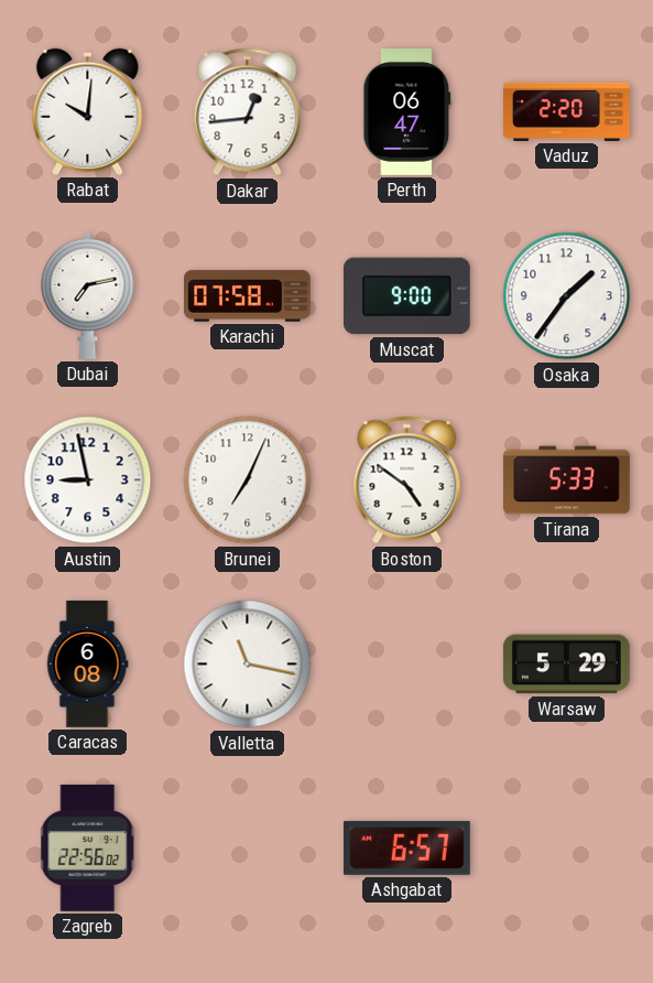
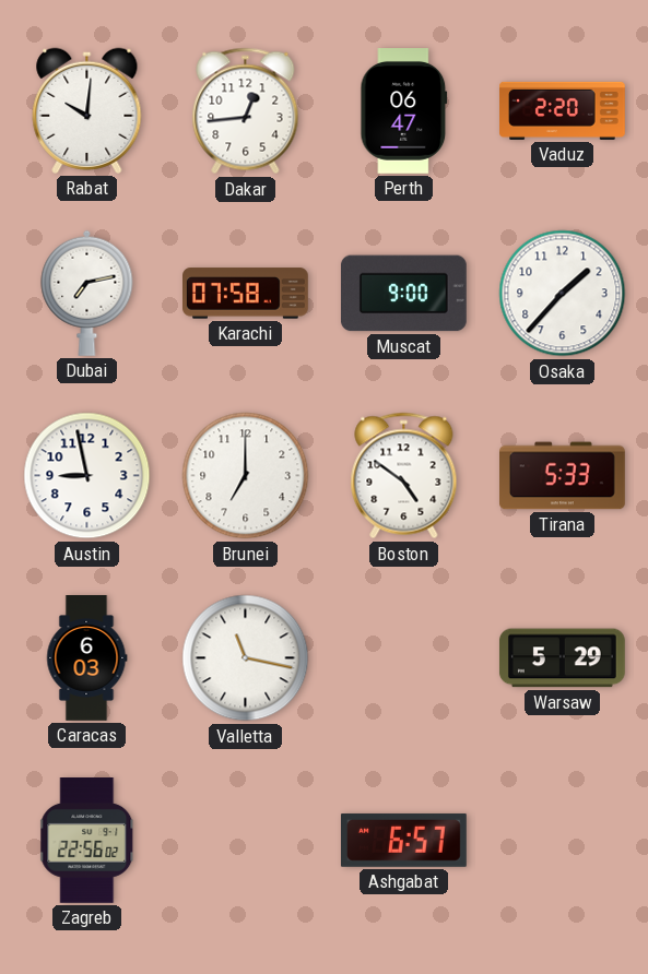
Osaka: 1:36 -> 1:37 (563, 294)
Brunei: 7:04 -> 7:00 (246, 476)
Caracas: 6:08 -> 6:03 (87, 658)
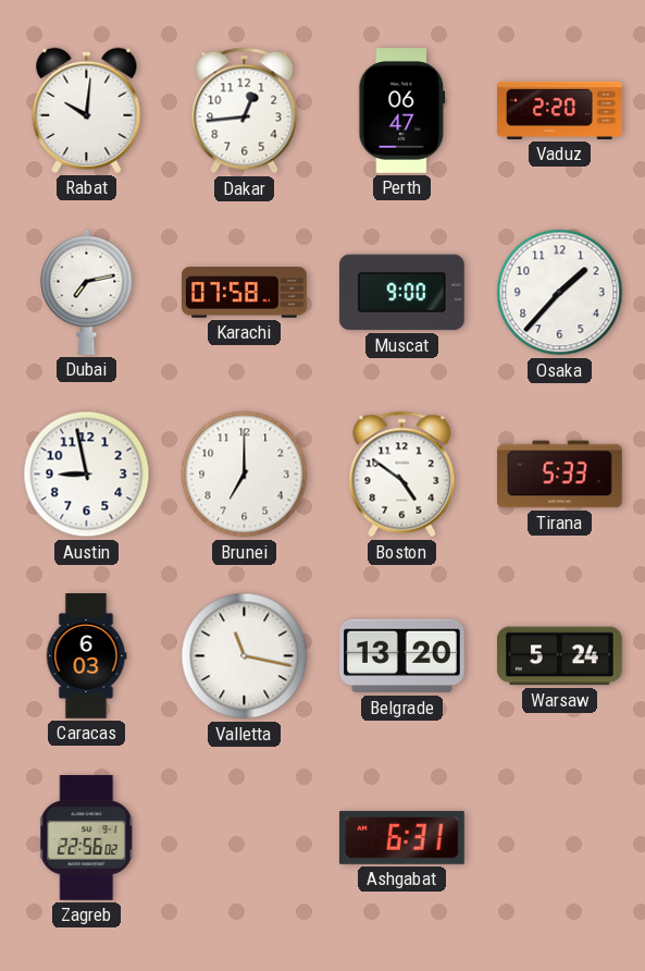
Belgrade: none -> 13:20 (402, 656)
Warsaw: 5:29 -> 5:24 (559, 656)
Ashgabat: 6:57 -> 6:31 (401, 837)
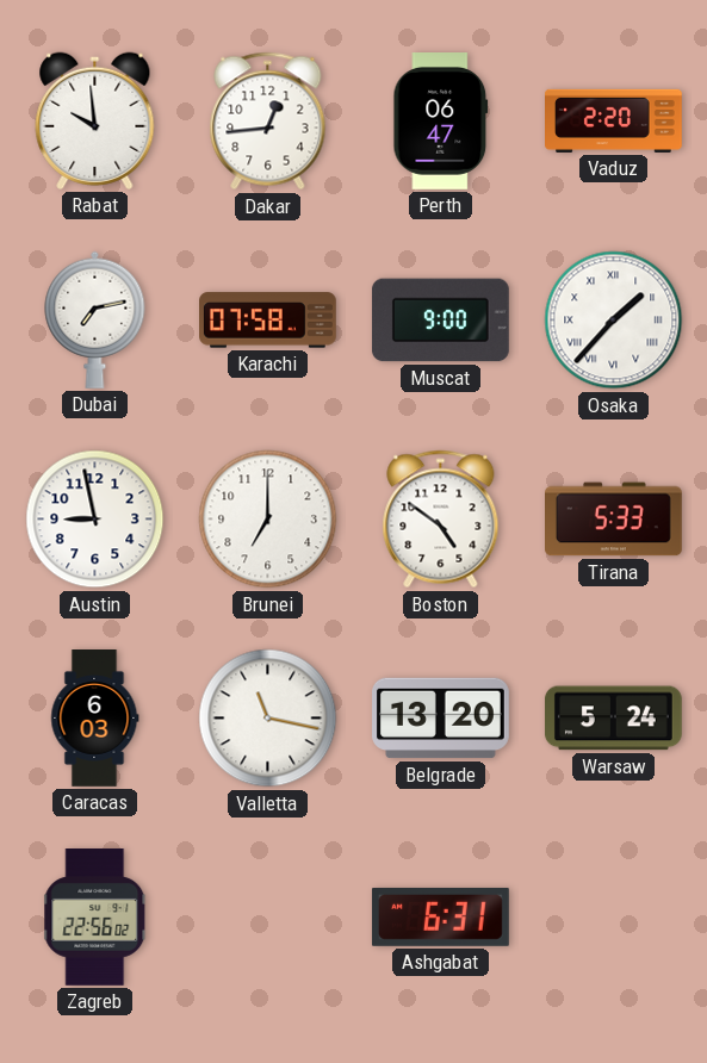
Rabat: 10:01 -> 9:59 (95, 120)
Osaka numerals: Arabic -> Roman (614, 321)
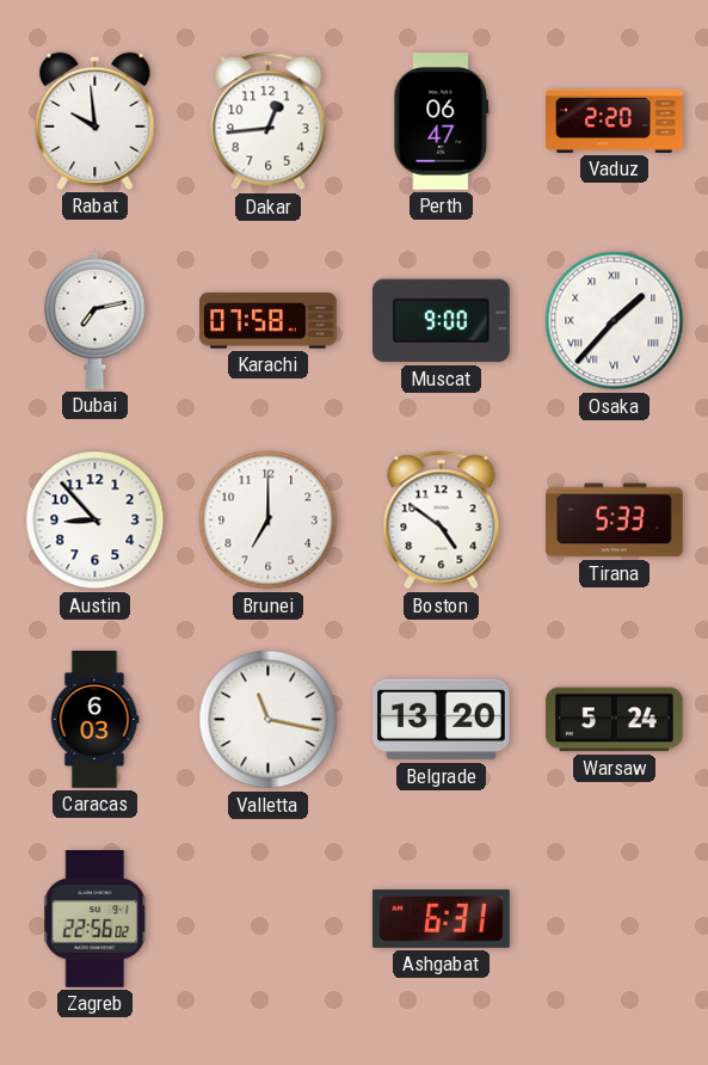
Austin: 8:58 -> 8:53 (96, 521)
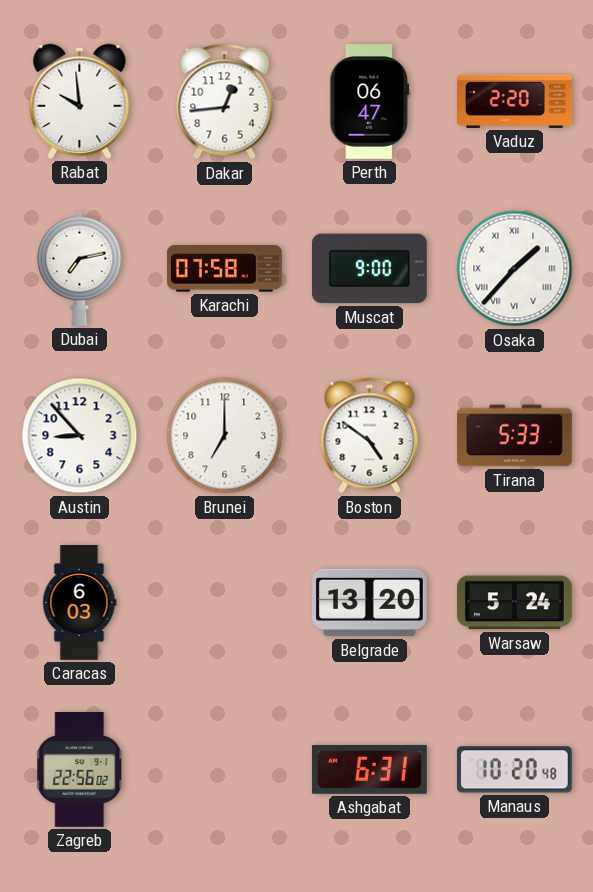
Valletta: 11:17 -> none (269, 720)
Manaus: none -> 10:20 (514, 770)
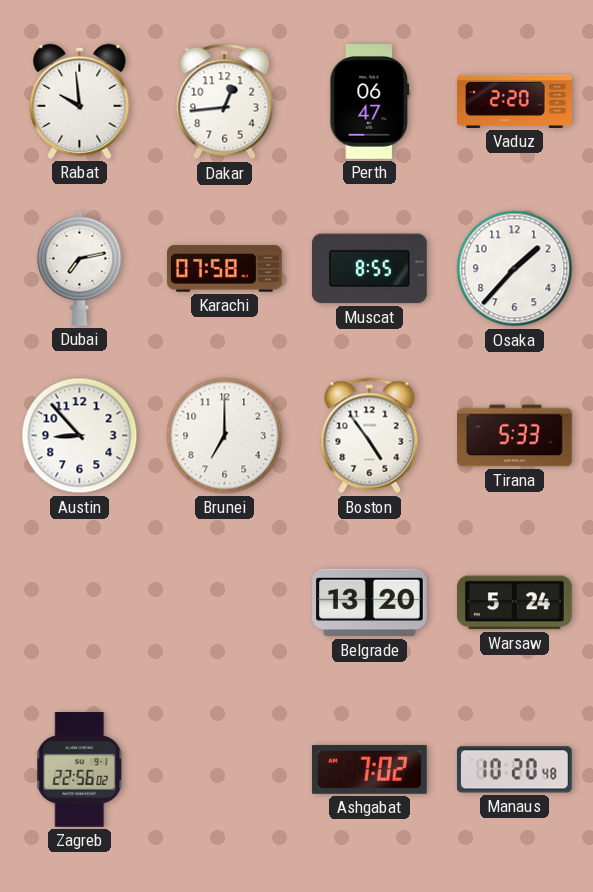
Muscat: 9:00 -> 8:55 (369, 269)
Osaka numerals: Roman -> Arabic (515, 269)
Boston: 4:51 -> 4:54 (370, 436)
Caracas: 6:03 -> none (80, 603)
Ashgabat: 6:31 -> 7:02 (369, 769)
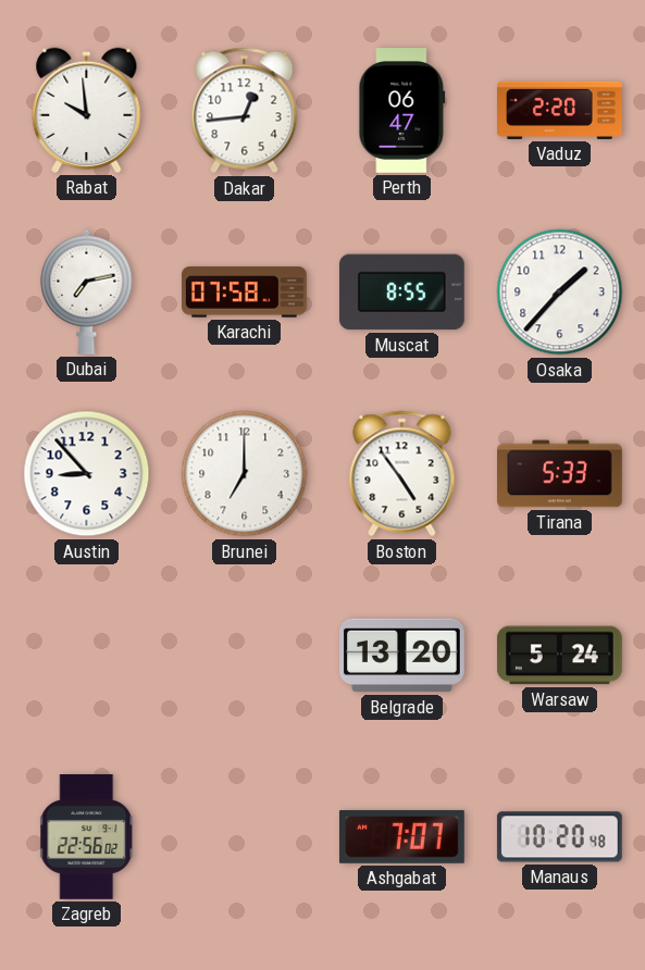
Ashgabat: 7:02 -> 7:07 (401, 836)
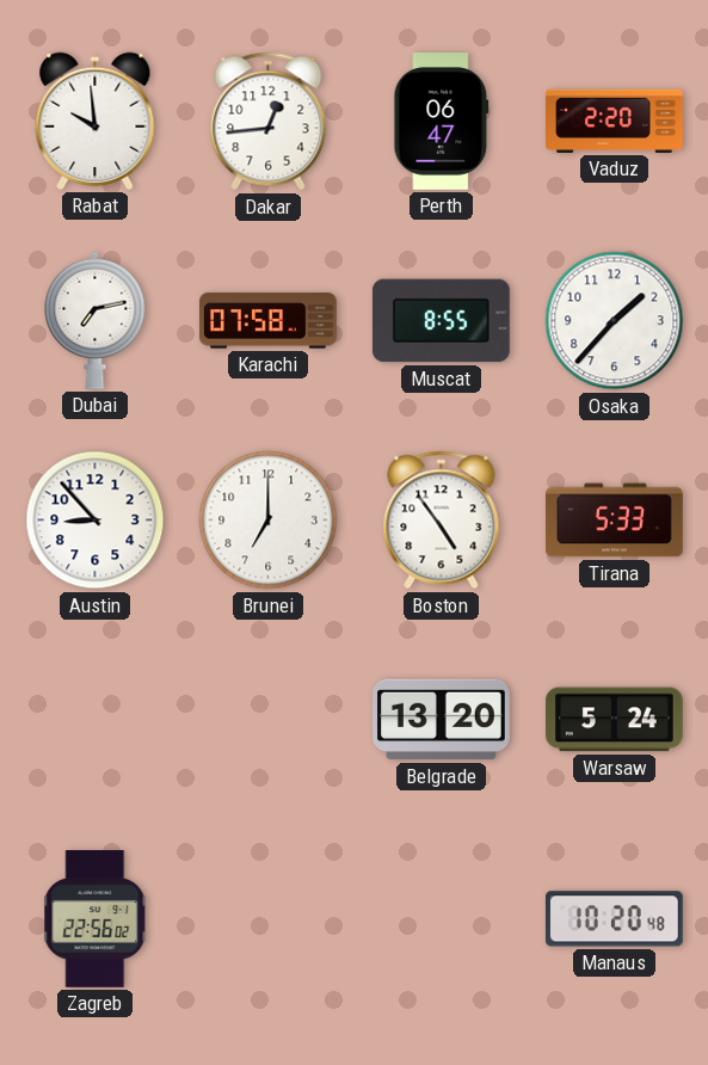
Ashgabat: 7:07 -> none (401, 836)
